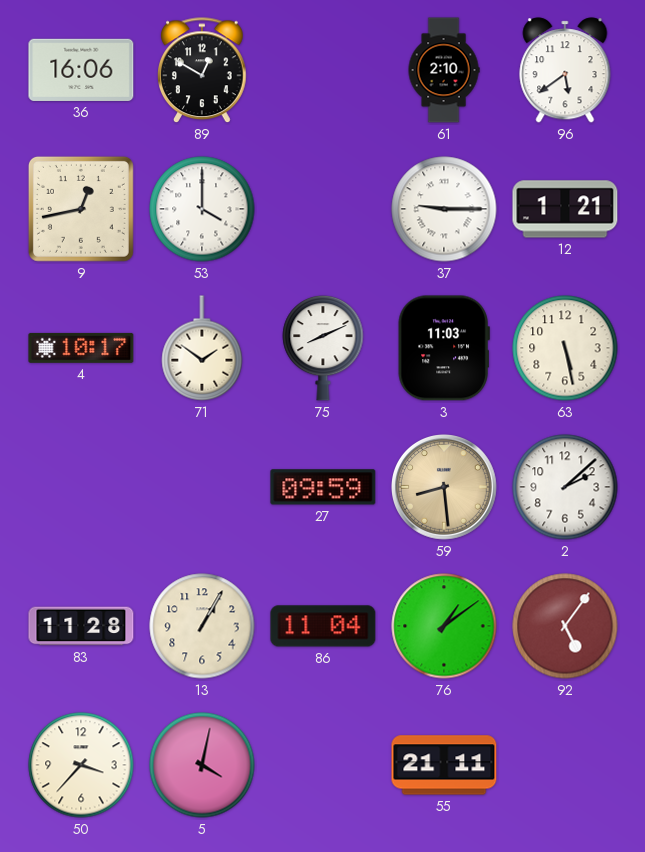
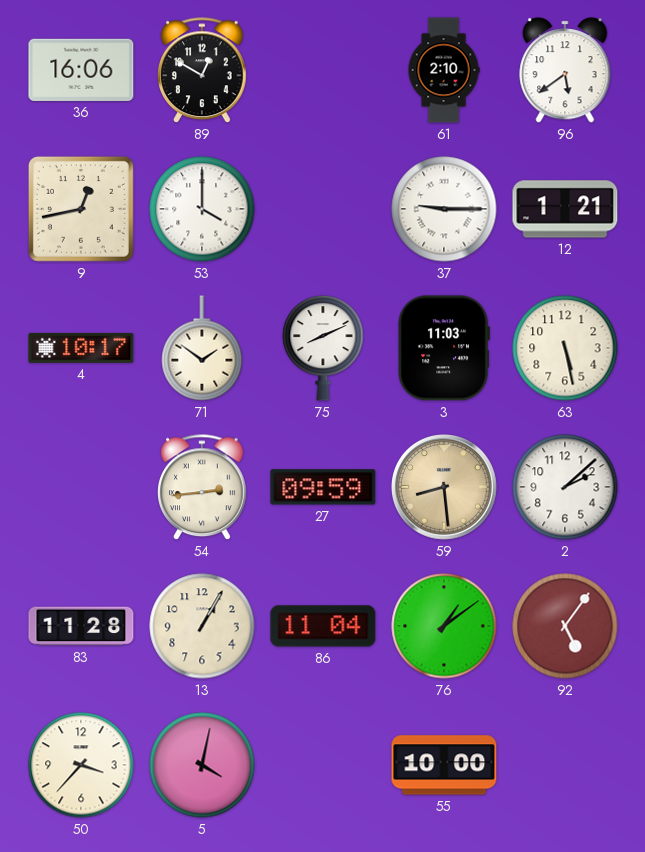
54: none -> 2:44 (202, 488)
55: 21:11 -> 10:00 (444, 765)
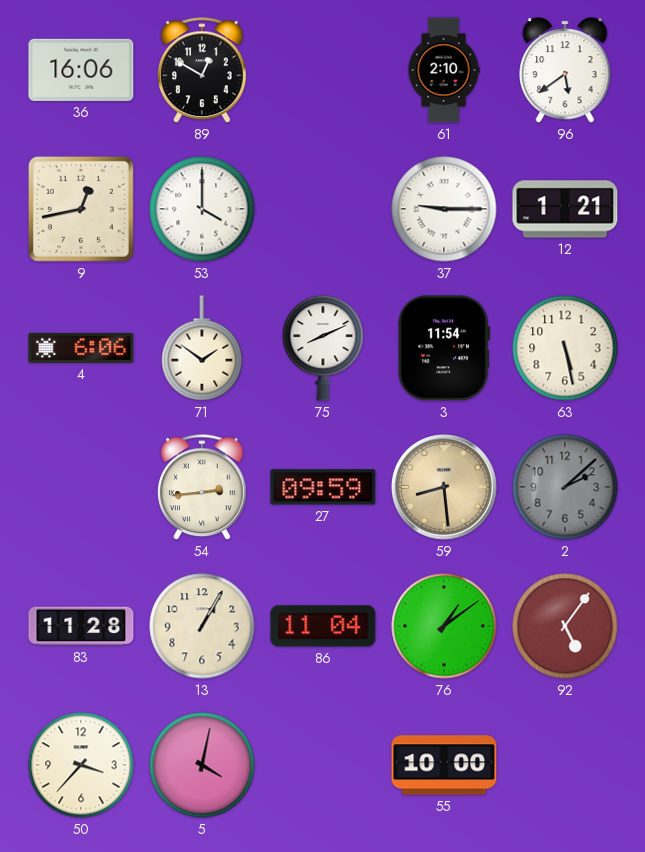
4: 10:17 -> 6:06 (81, 348)
3: 11:03 -> 11:54 (444, 348)
2 dial: white -> grey (565, 487)
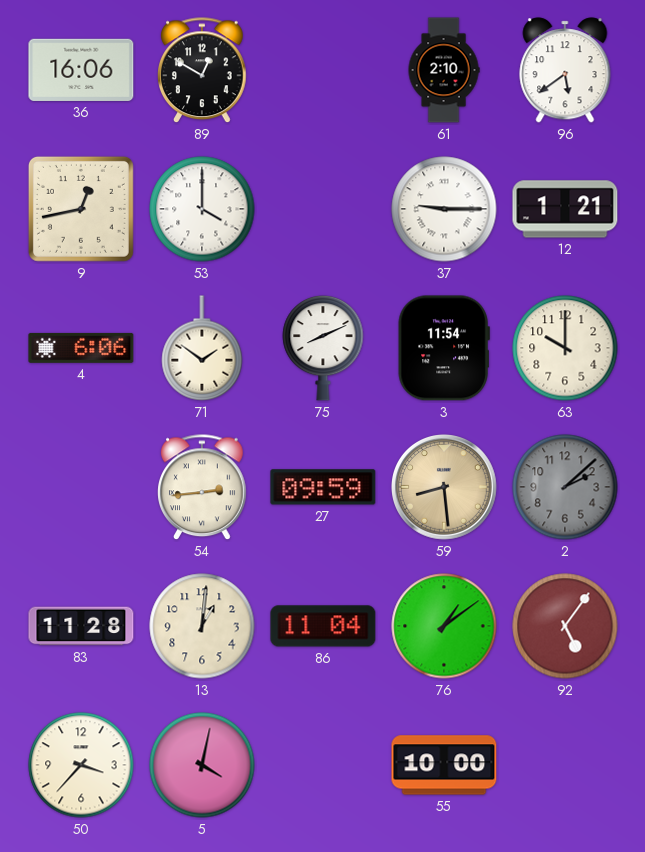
63: 5:28 -> 10:00 (565, 348)
13: 1:05 -> 1:01 (202, 626)
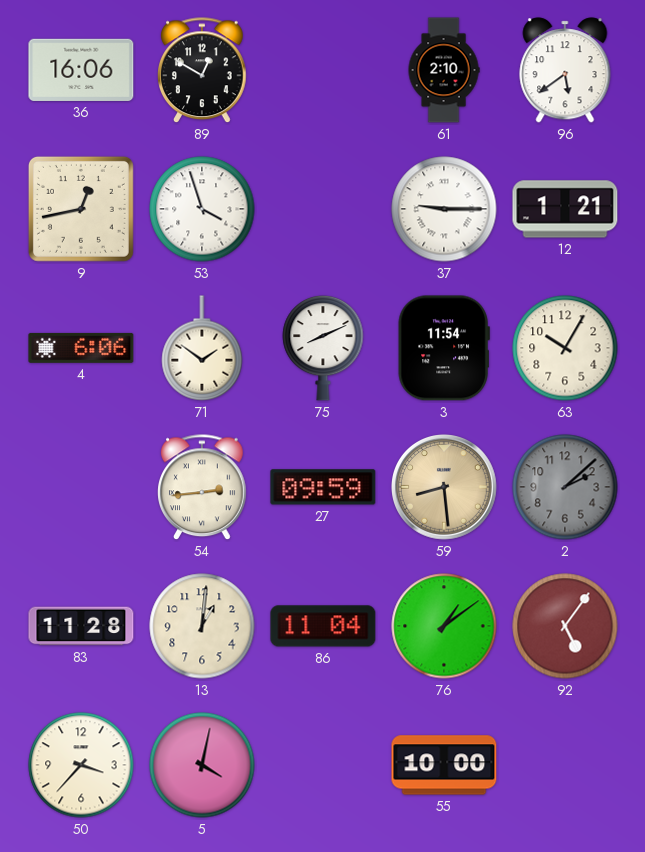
53: 4:00 -> 3:57 (202, 209)
63: 10:00 -> 10:05 (565, 348)
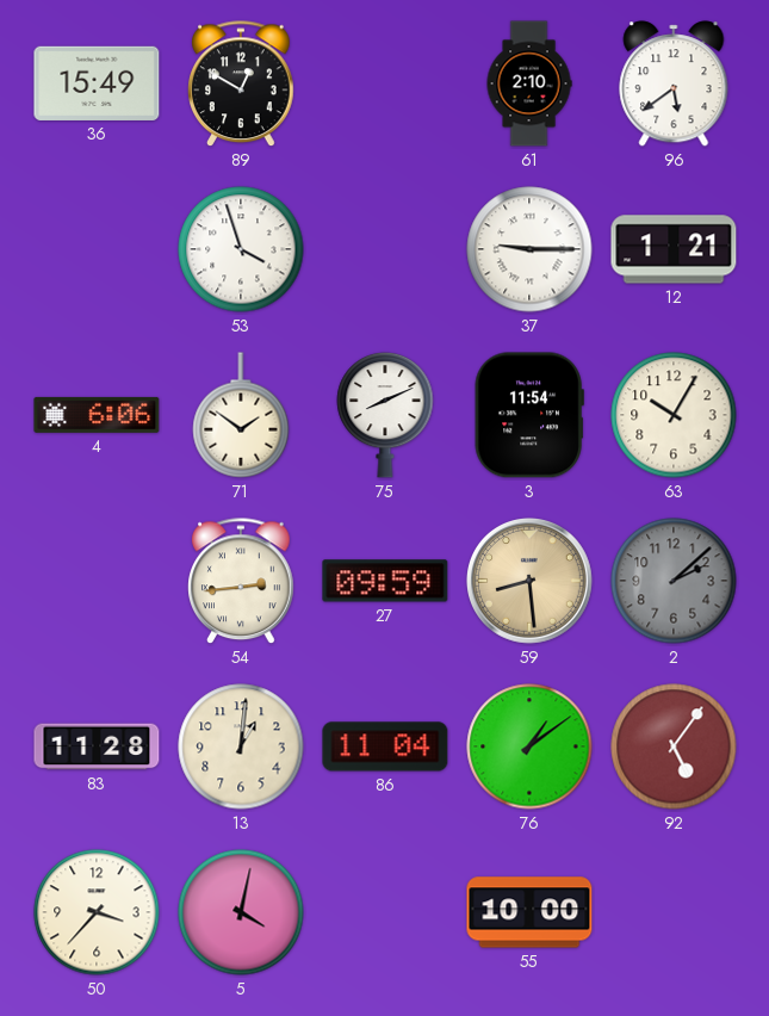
36: 16:06 -> 15:49 (97, 83)
9: 12:43 -> none (81, 209)
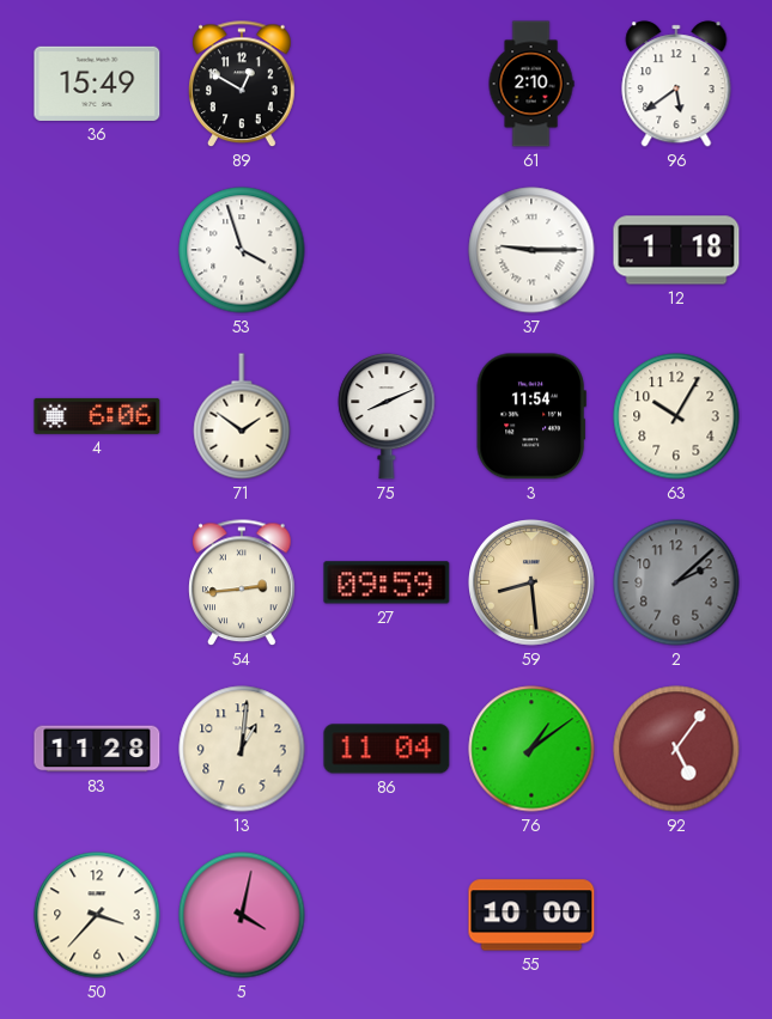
12: 1:21 -> 1:18 (676, 250)
